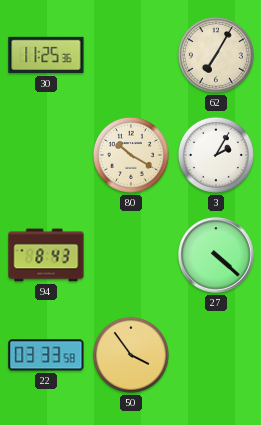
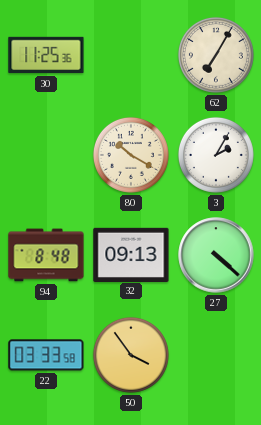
94: 8:43 -> 8:48 (46, 255)
32: none -> 09:13 (131, 254)
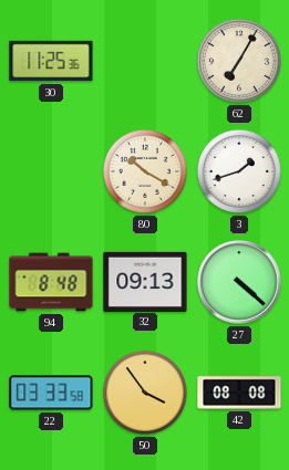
3: 2:05 -> 1:42 (239, 171)
42: none -> 08:08 (239, 393)
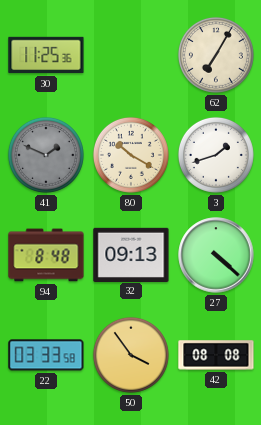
41: none -> 1:49 (46, 155)
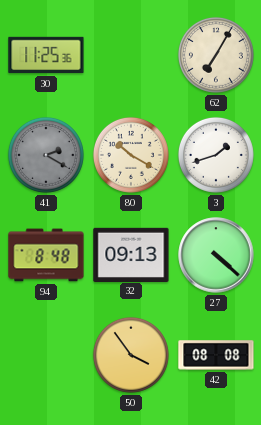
41: 1:49 -> 2:20 (46, 155)
22: 03:33 -> none (46, 355)
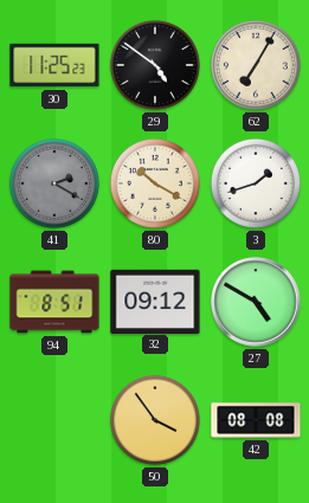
30: 11:25:36 -> 11:25:23 (54, 65)
29: none -> 4:51 (155, 65)
94: 8:48 -> 8:51 (54, 302)
32: 09:13 -> 09:12 (155, 301)
27: 4:22 -> 4:50 (256, 302)
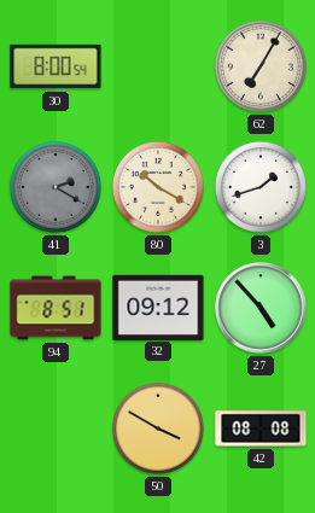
30: 11:25 -> 8:00 (56, 66)
29: 4:51 -> none (155, 65)
27: 4:50 -> 4:53 (261, 308)
50: 3:54 -> 3:50 (158, 429)
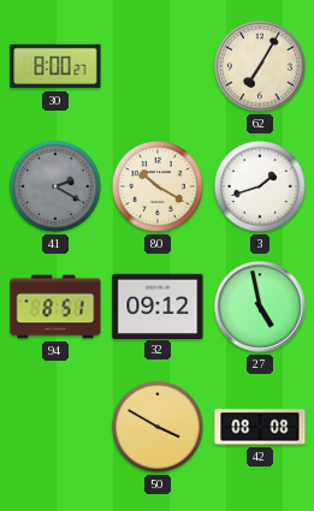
30: 8:00:54 -> 8:00:27 (55, 66)
27: 4:53 -> 4:58 (260, 307)
